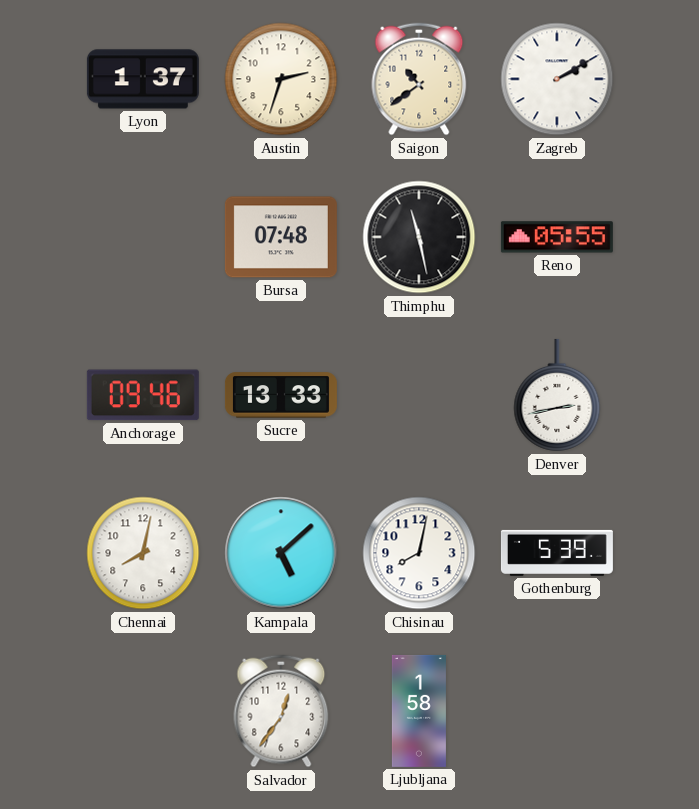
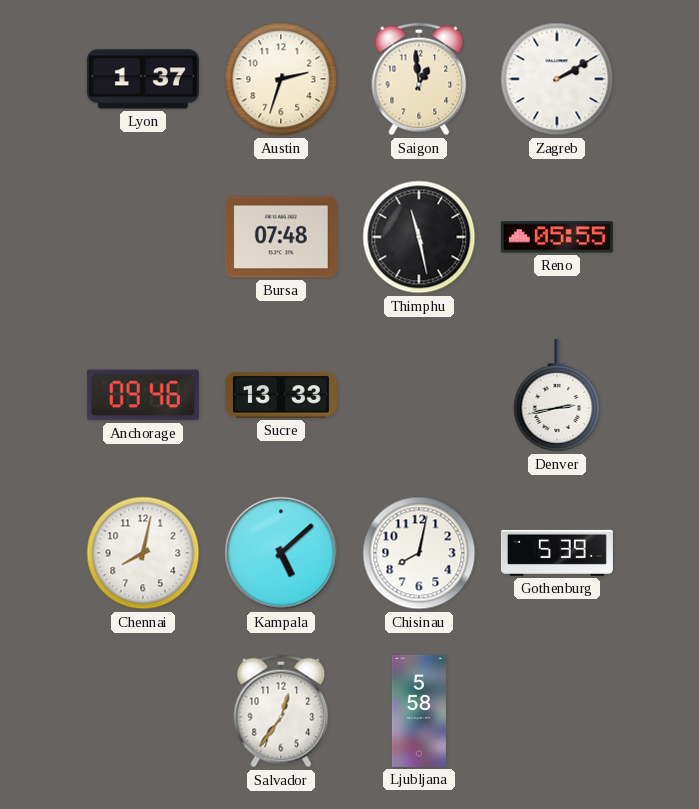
Saigon: 10:39 -> 12:59 (419, 79)
Ljubljana: 1:58 -> 5:58 (419, 711)
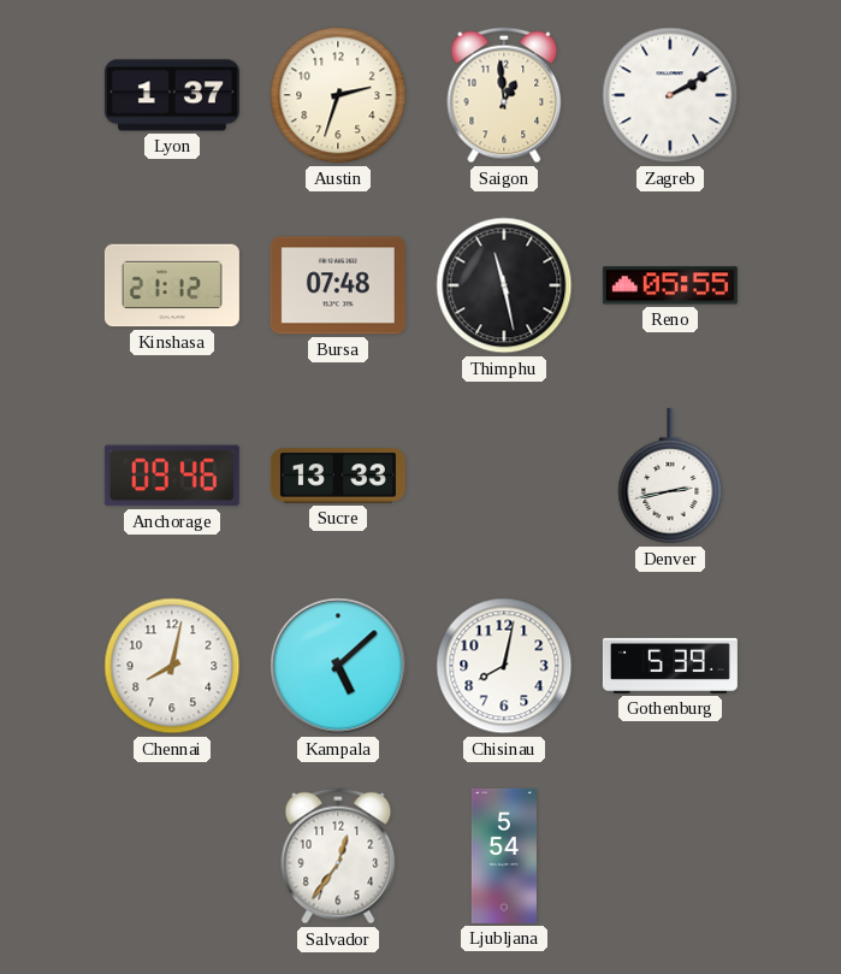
Kinshasa: none -> 21:12 (172, 285)
Ljubljana: 5:58 -> 5:54 (504, 856)
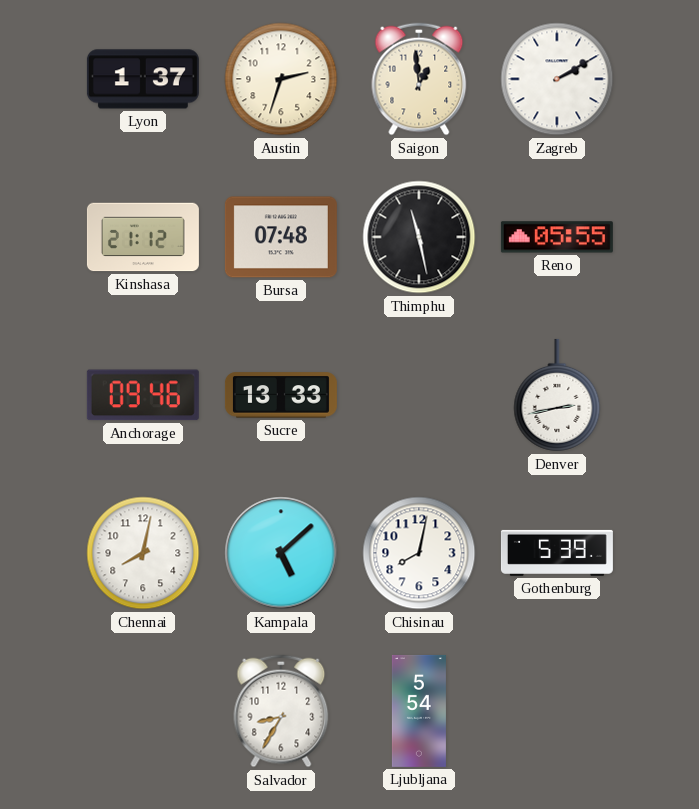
Salvador: 12:36 -> 8:35 (281, 711)
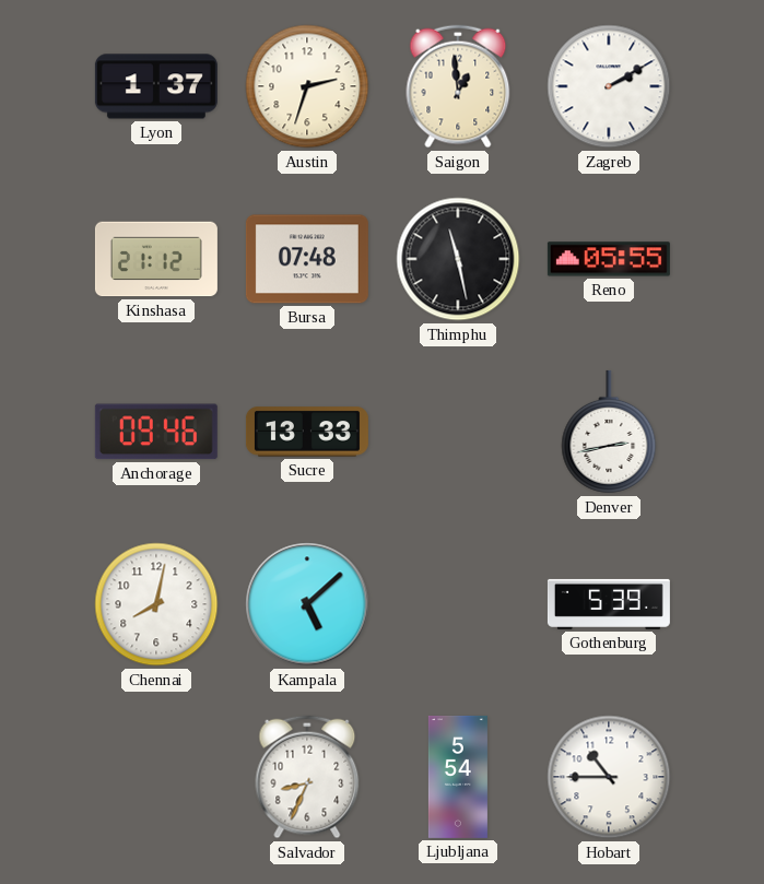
Chisinau: 8:02 -> none (419, 553)
Salvador: 8:35 -> 8:34 (307, 777)
Hobart: none -> 10:45 (609, 777)
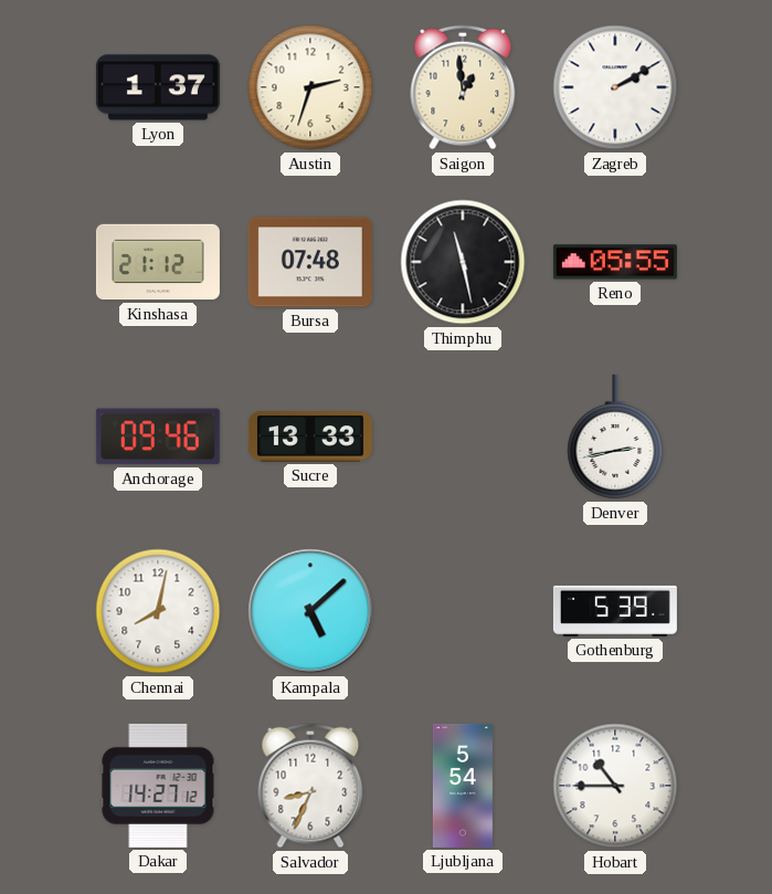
Dakar: none -> 14:27 (158, 786)
